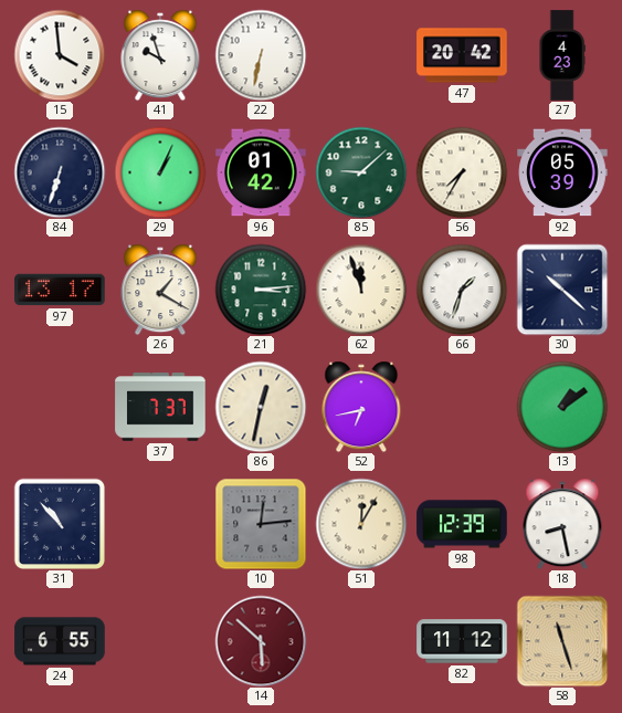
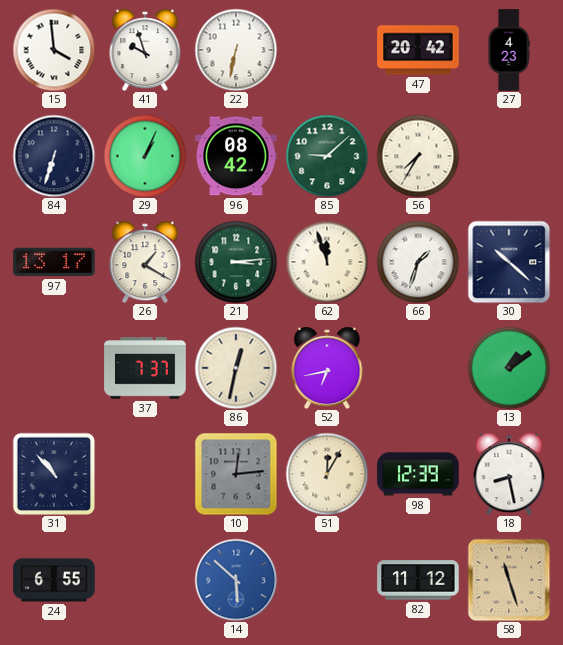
96: 01:42 -> 08:42 (236, 156)
92: 05:39 -> none (562, 172)
14 dial: burgundy -> blue (236, 580)
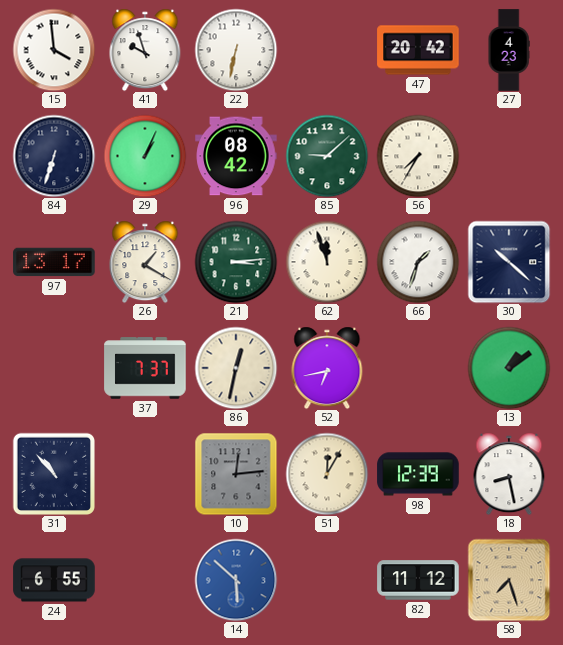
58: 11:27 -> 7:27 (509, 580)
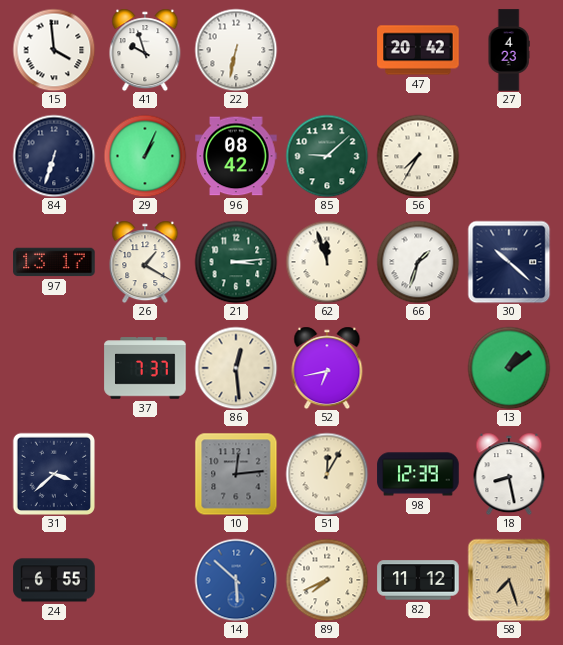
86: 12:32 -> 12:29 (236, 368)
31: 10:53 -> 3:38 (53, 473)
89: none -> 7:41 (327, 580)
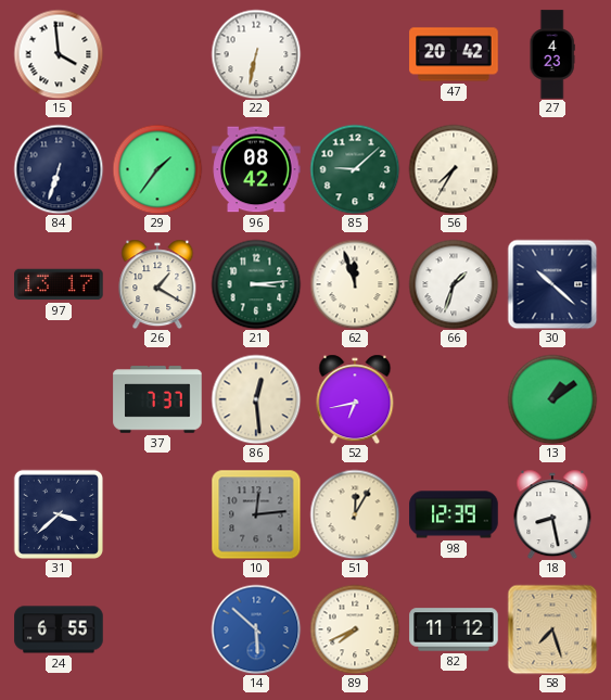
41: 9:57 -> none (145, 50)
29: 1:04 -> 1:36 (157, 169)
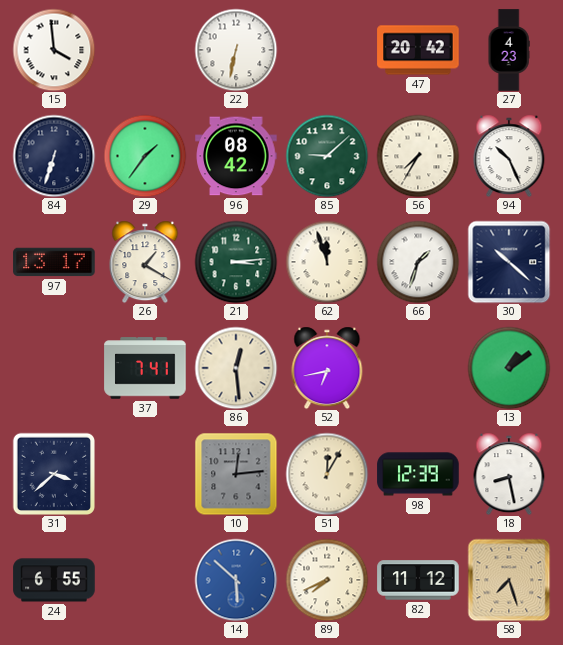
94: none -> 10:26 (509, 156)
37: 7:37 -> 7:41 (145, 368)
